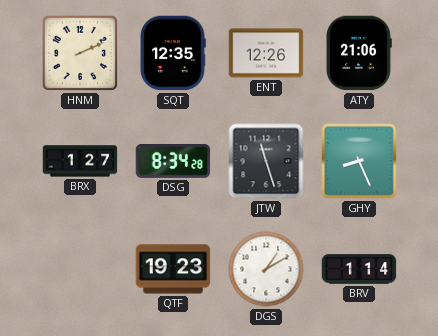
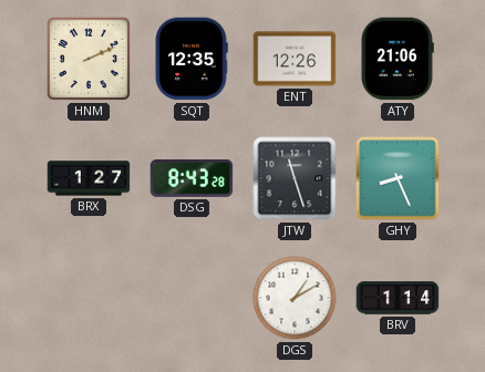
DSG: 8:34 -> 8:43 (192, 178)
QTF: 19:23 -> none (173, 269)
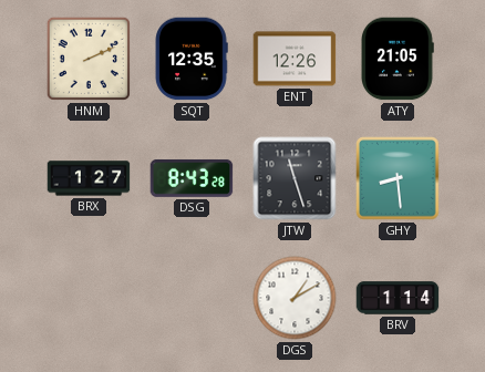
ATY: 21:06 -> 21:05 (398, 59)
GHY: 8:26 -> 8:29 (398, 178)
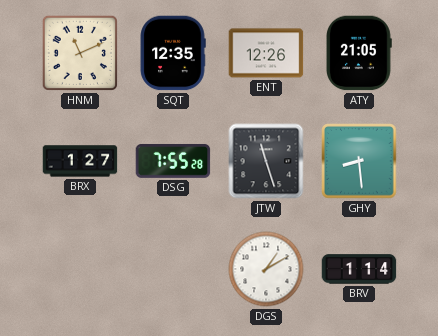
HNM: 2:11 -> 11:11 (80, 53)
DSG: 8:43 -> 7:55 (173, 161)
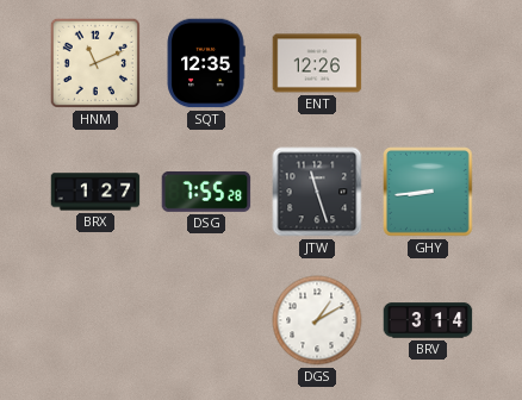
ATY: 21:05 -> none (359, 53)
GHY: 8:29 -> 8:44 (428, 192)
BRV: 1:14 -> 3:14 (428, 320)
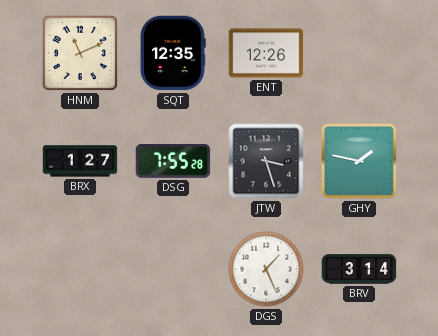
JTW: 11:27 -> 3:27 (266, 161)
GHY: 8:44 -> 1:47 (359, 161)
DGS: 1:10 -> 1:26 (266, 269)
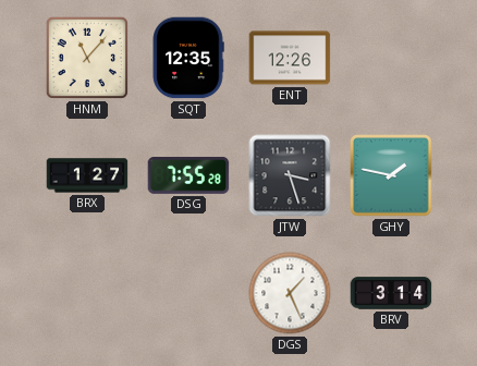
HNM: 11:11 -> 11:07 (87, 58)
